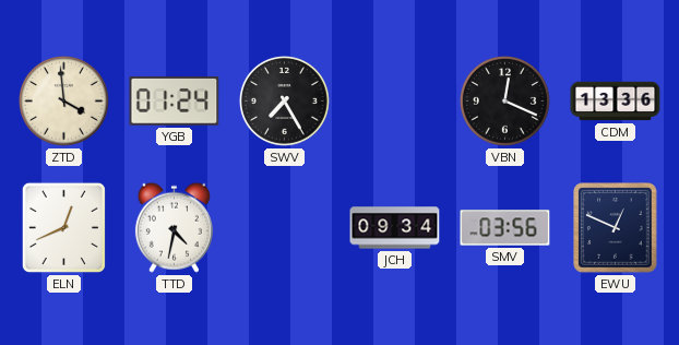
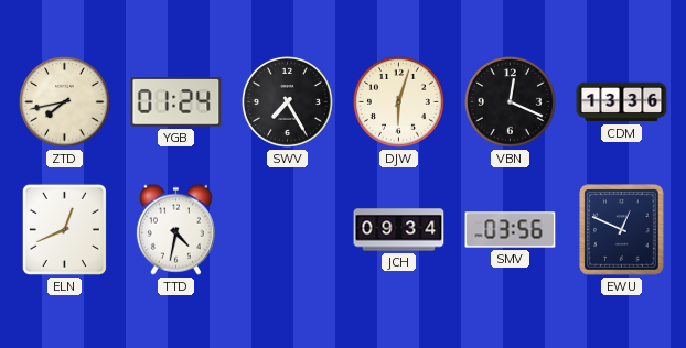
ZTD: 3:59 -> 7:43 (64, 101)
DJW: none -> 6:03 (398, 101)
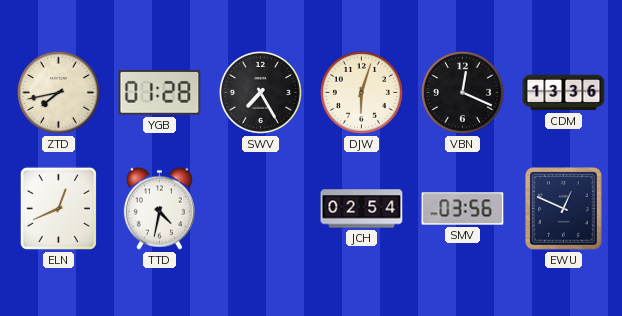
YGB: 01:24 -> 01:28 (160, 93)
JCH: 09:34 -> 02:54 (362, 209)
